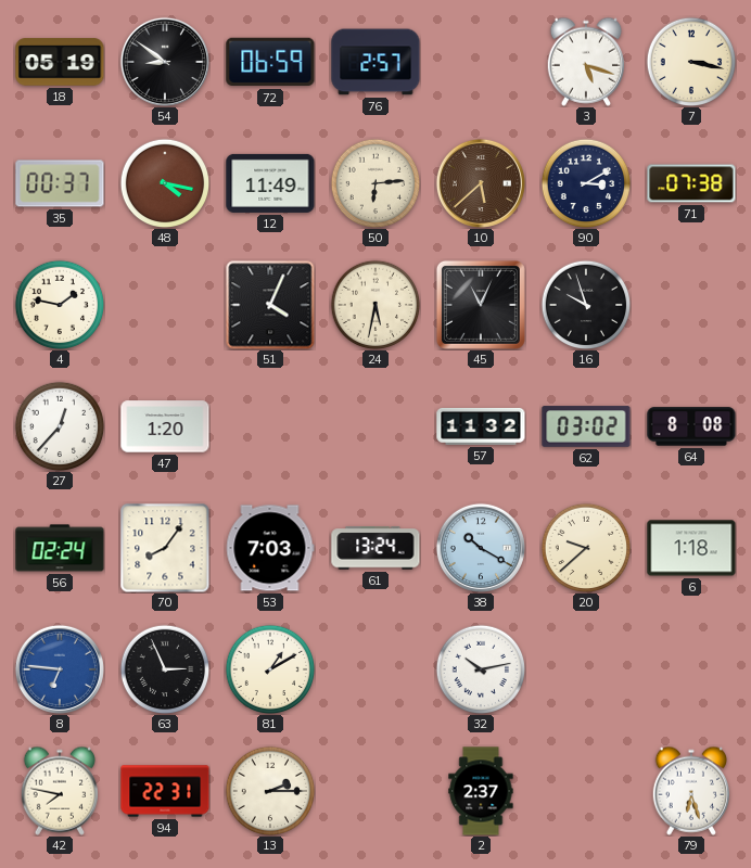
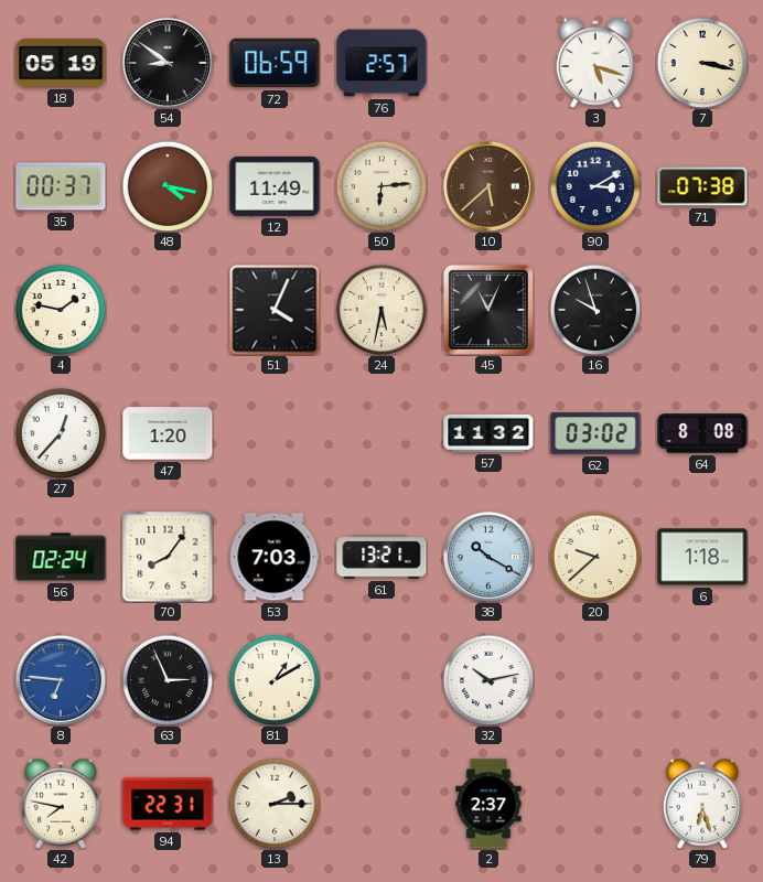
61: 13:24 -> 13:21 (382, 557)
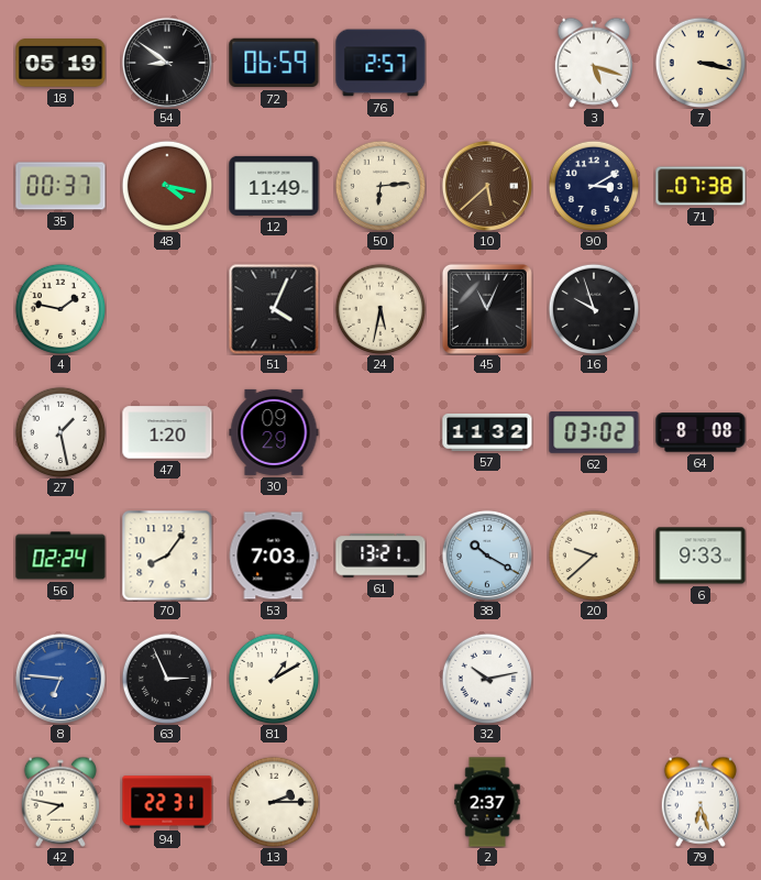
27: 12:37 -> 1:28 (60, 432)
30: none -> 09:29 (274, 432)
6: 1:18 -> 9:33 (701, 555)
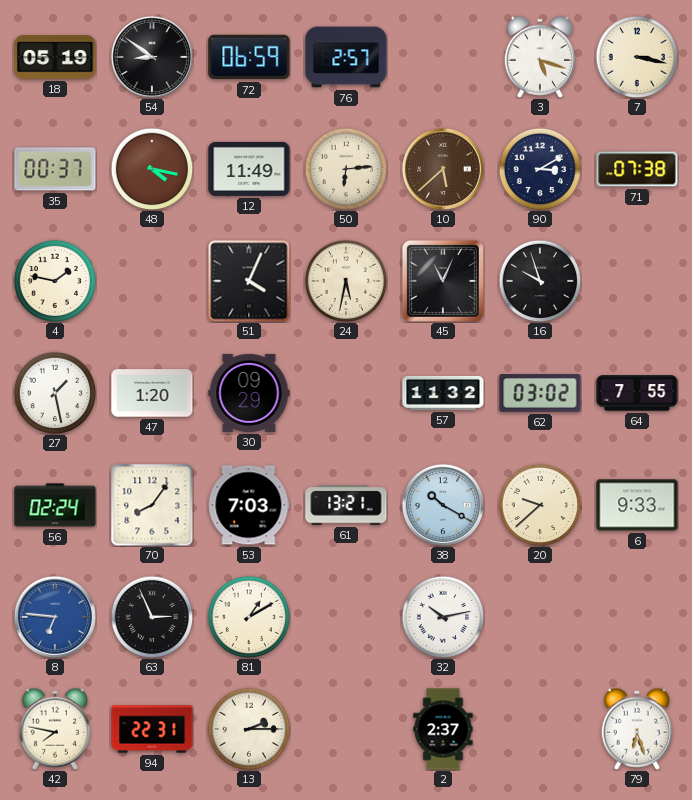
64: 8:08 -> 7:55 (637, 393)
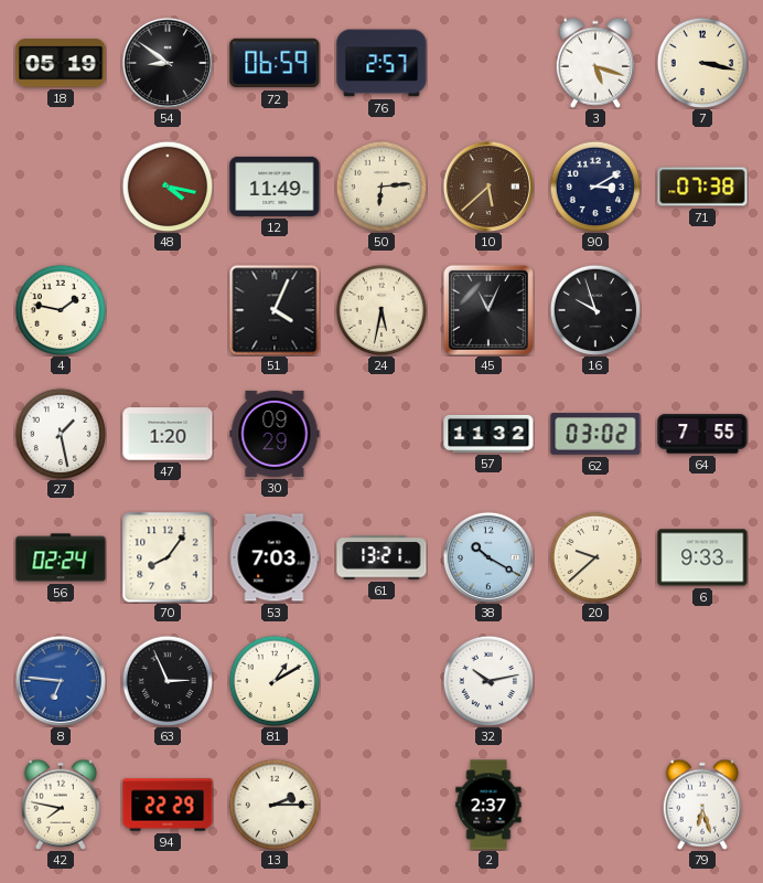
35: 00:37 -> none (55, 169)
94: 22:31 -> 22:29 (168, 805)
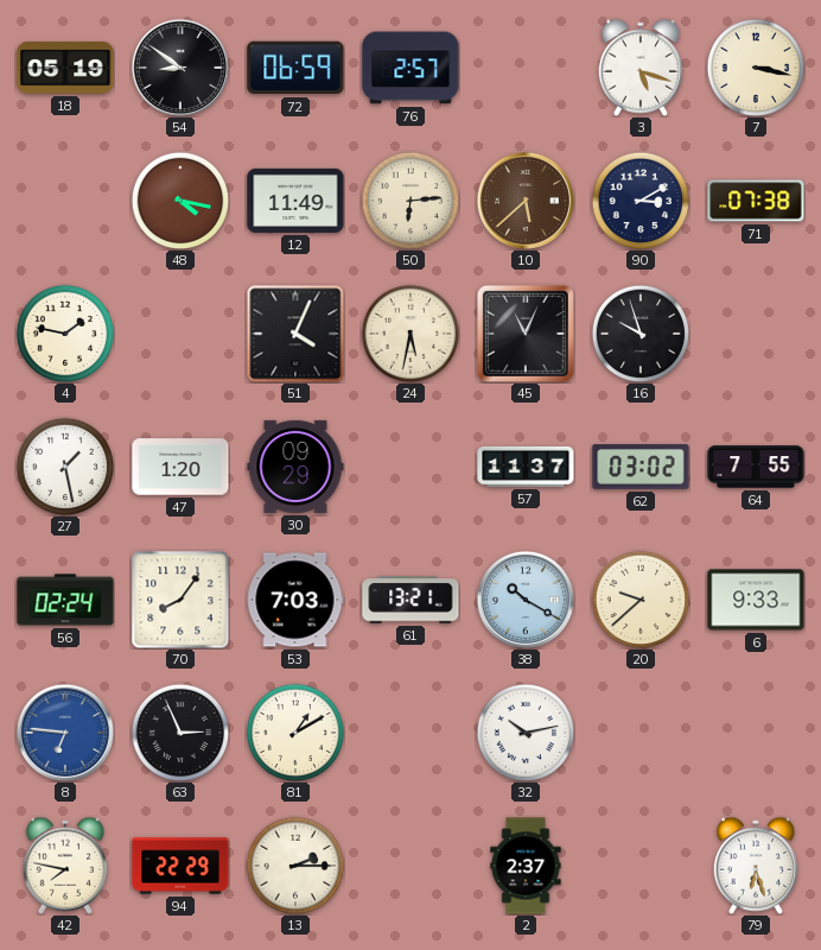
57: 11:32 -> 11:37 (526, 467)
